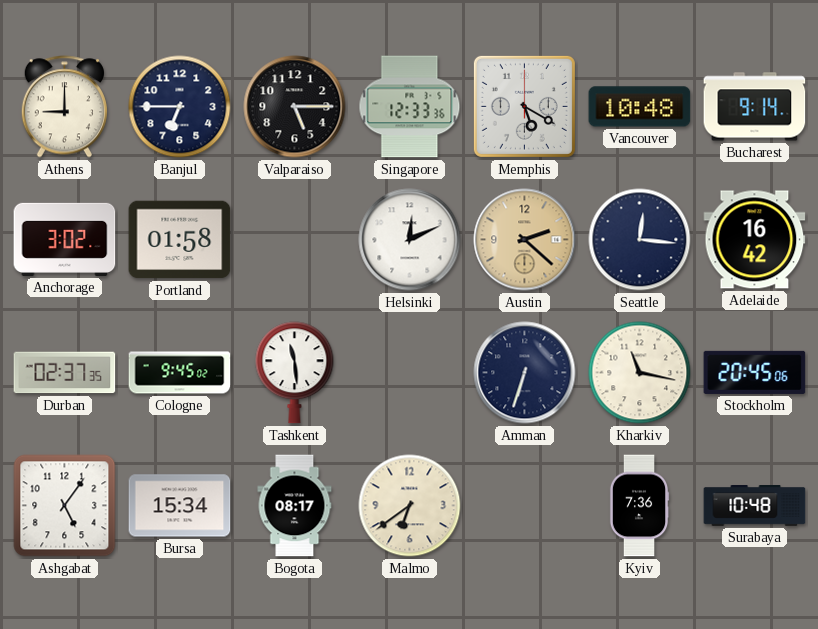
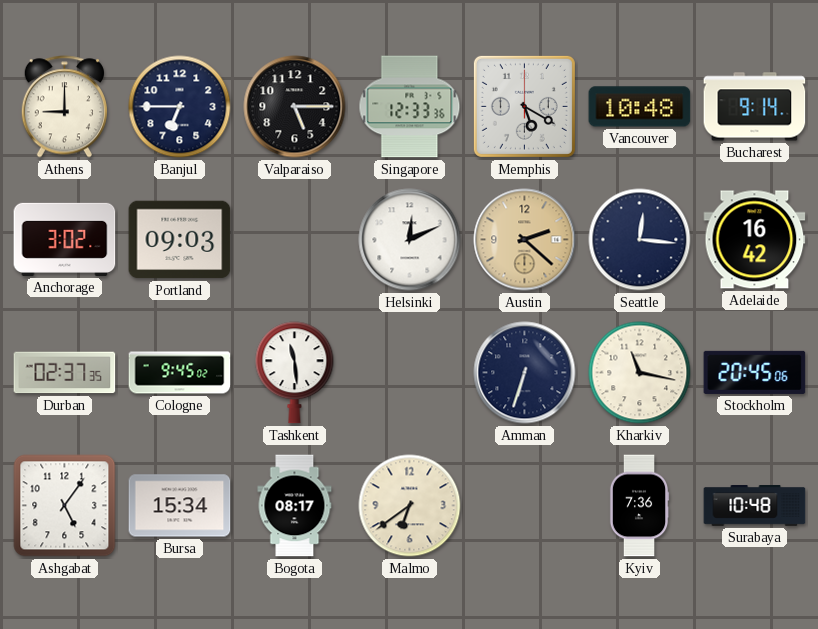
Portland: 01:58 -> 09:03 (180, 240)
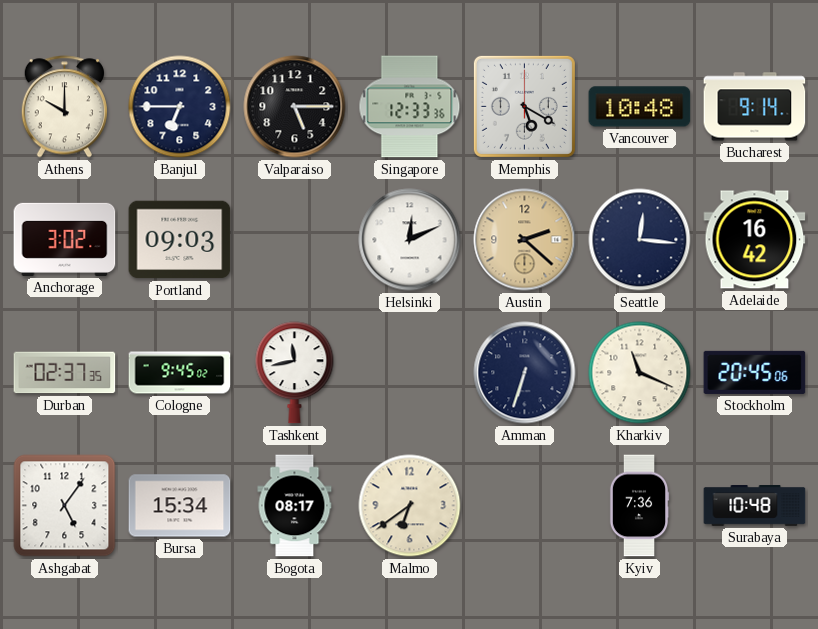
Athens: 9:00 -> 10:00 (64, 107)
Tashkent: 11:29 -> 11:43 (295, 373)
Kharkiv: 11:17 -> 11:19 (640, 373)
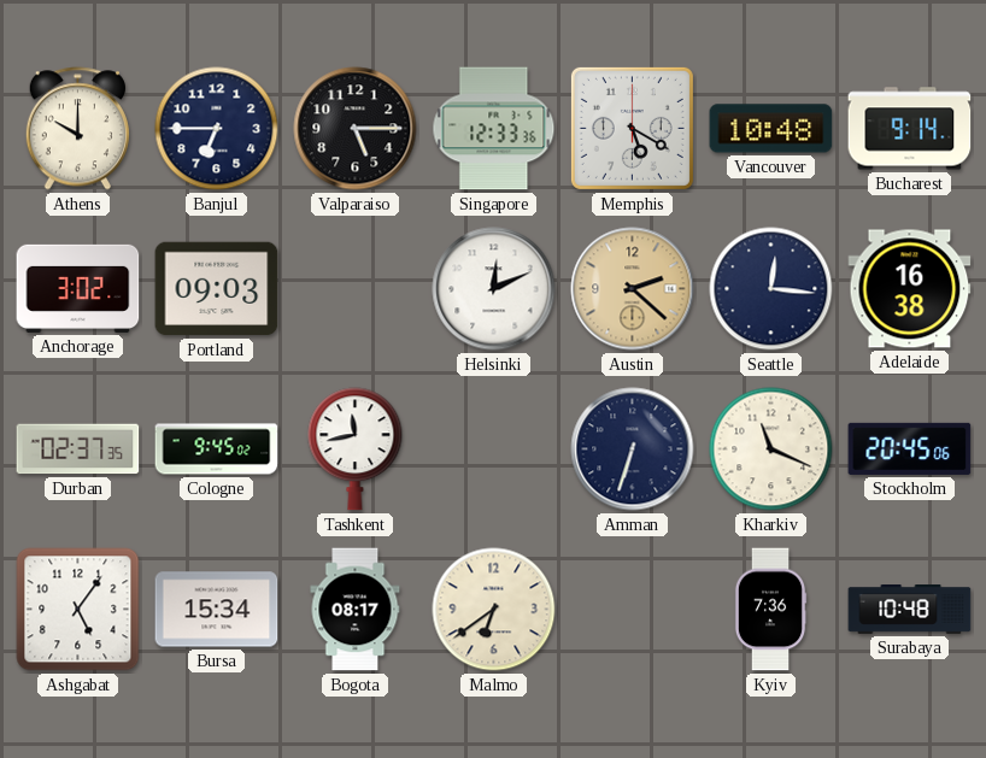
Adelaide: 16:42 -> 16:38 (910, 289)
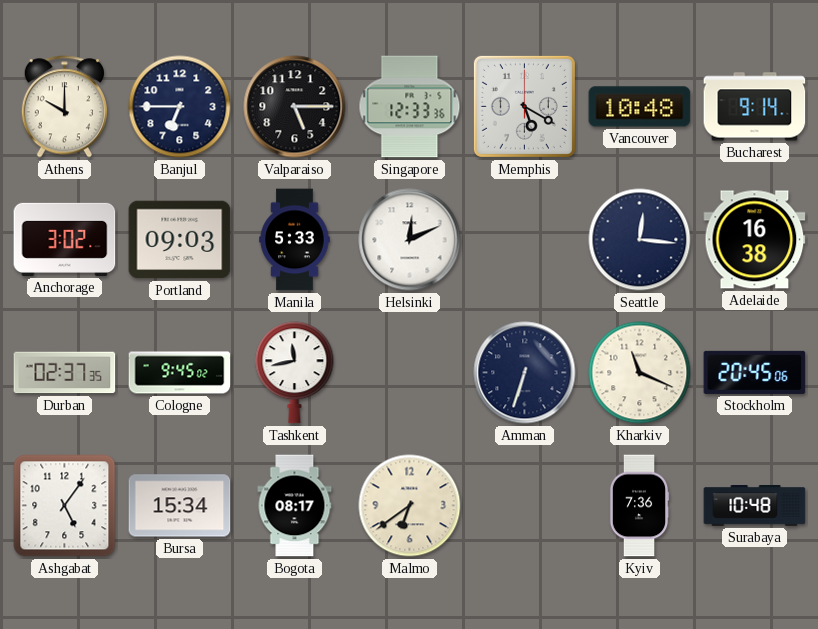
Manila: none -> 5:33 (295, 240)
Austin: 2:22 -> none (633, 289)
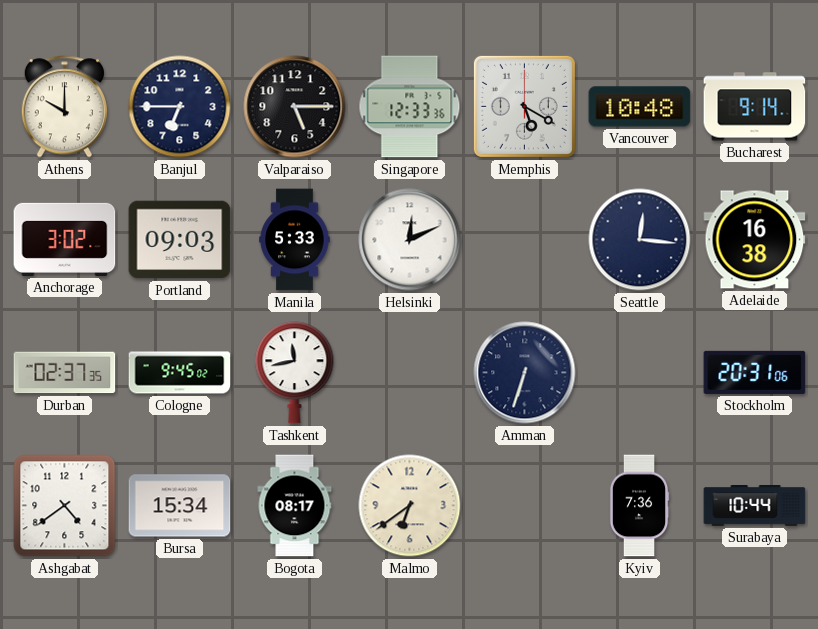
Kharkiv: 11:19 -> none (640, 373)
Stockholm: 20:45 -> 20:31 (755, 372)
Ashgabat: 5:06 -> 4:39 (65, 506)
Surabaya: 10:48 -> 10:44 (755, 506)
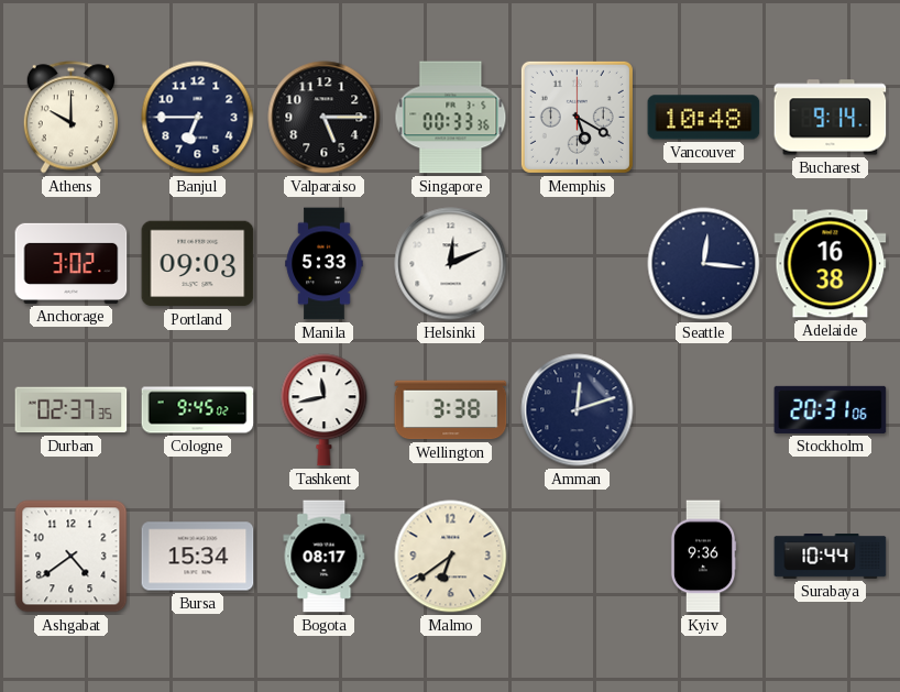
Singapore: 12:33 -> 00:33 (451, 118)
Wellington: none -> 3:38 (451, 410)
Amman: 6:33 -> 12:12 (578, 410)
Kyiv: 7:36 -> 9:36 (703, 557)
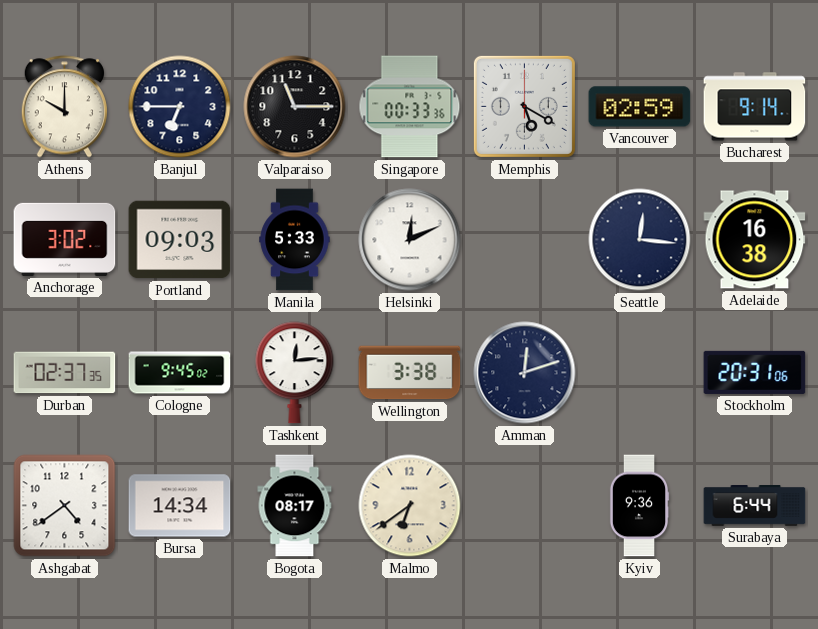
Valparaiso: 5:15 -> 11:15 (295, 107)
Vancouver: 10:48 -> 02:59 (640, 107)
Tashkent: 11:43 -> 12:14 (295, 373)
Bursa: 15:34 -> 14:34 (180, 506)
Surabaya: 10:44 -> 6:44 (755, 506)
